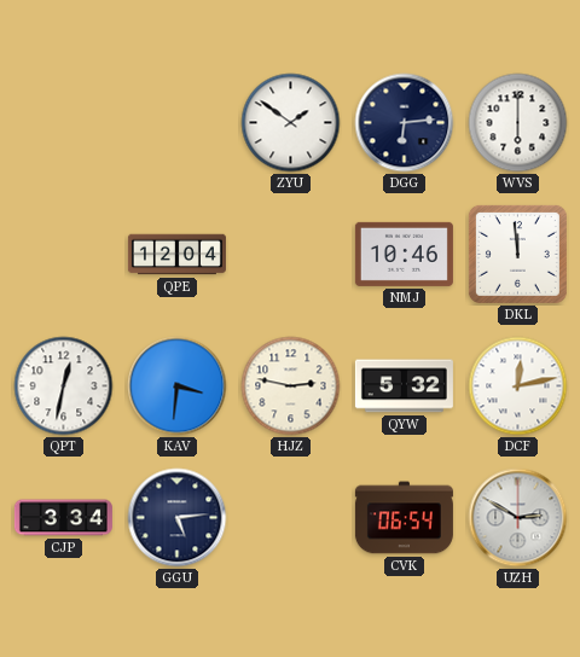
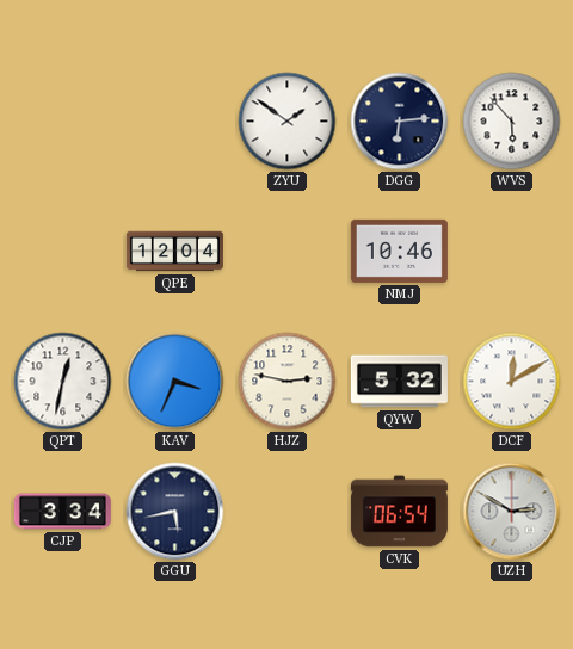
WVS: 6:00 -> 5:53 (512, 122)
DKL: 11:59 -> none (517, 254)
KAV: 3:31 -> 3:34 (175, 382)
DCF: 12:13 -> 12:10 (512, 382)
GGU: 5:14 -> 5:43 (175, 512)
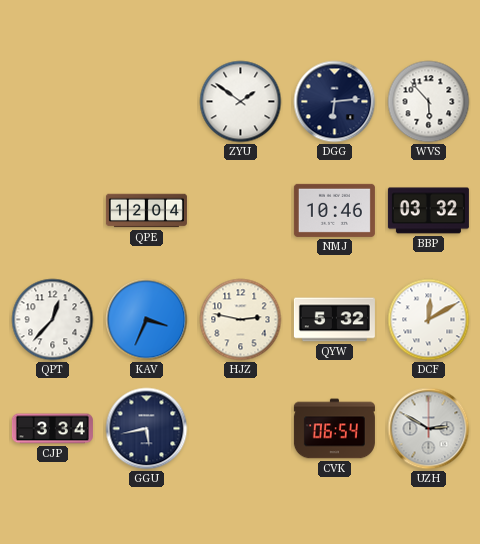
BBP: none -> 03:32 (428, 211)
QPT: 12:32 -> 12:37 (53, 320)
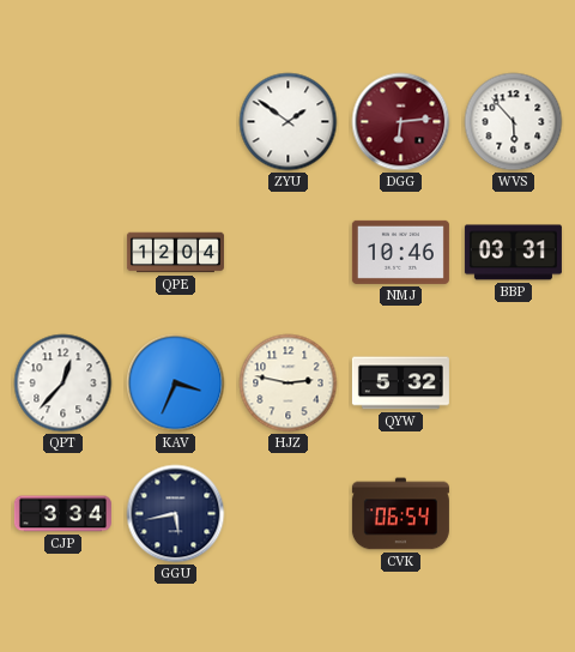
DGG dial: navy -> burgundy (401, 122)
BBP: 03:32 -> 03:31 (513, 253)
DCF: 12:10 -> none (429, 320)
UZH: 2:50 -> none (429, 429)
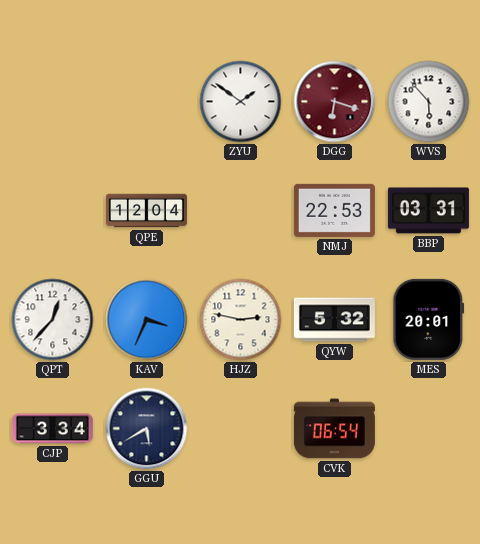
DGG: 6:14 -> 6:18 (335, 102)
NMJ: 10:46 -> 22:53 (334, 210)
MES: none -> 20:01 (429, 319)
GGU: 5:43 -> 5:40 (147, 429)
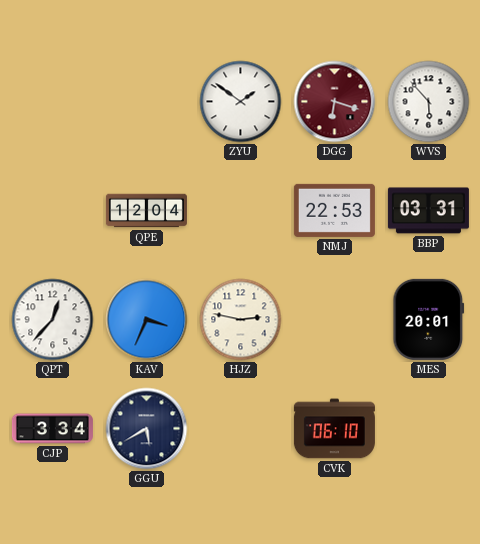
QYW: 5:32 -> none (334, 320)
CVK: 06:54 -> 06:10 (334, 429)
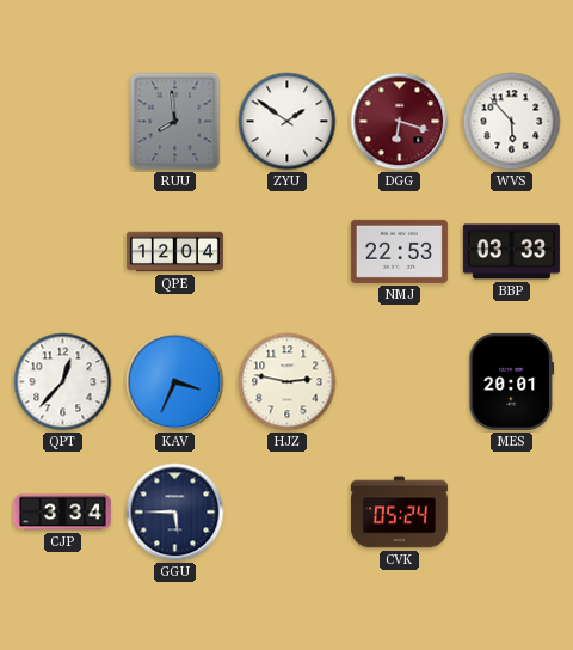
RUU: none -> 7:59 (175, 122)
BBP: 03:31 -> 03:33 (511, 252)
GGU: 5:40 -> 5:45 (175, 513)
CVK: 06:10 -> 05:24 (399, 513)
